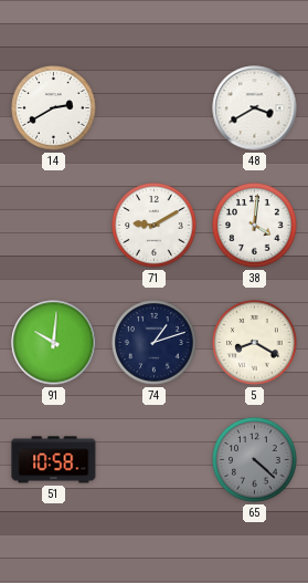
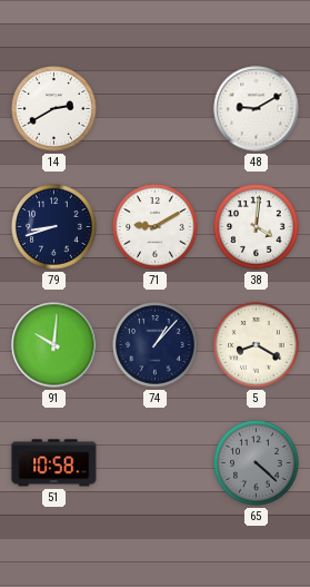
48: 3:40 -> 9:10 (257, 109)
79: none -> 8:42 (54, 227)
74: 1:12 -> 1:07 (156, 345)
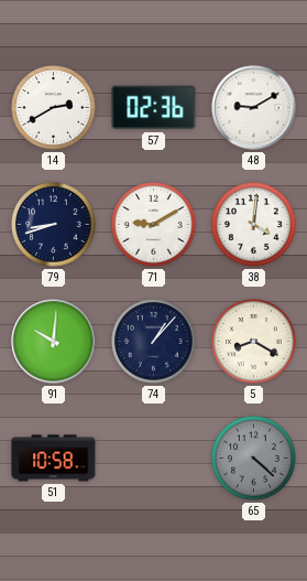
57: none -> 02:36 (154, 108)
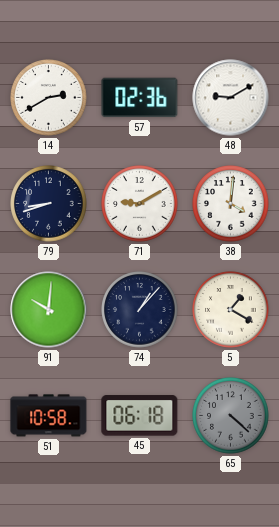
5: 8:20 -> 1:20 (231, 310)
45: none -> 06:18 (140, 416)
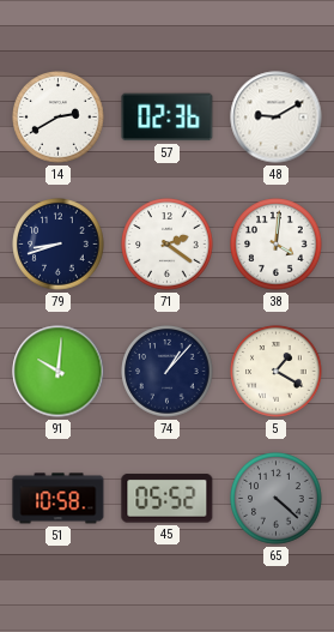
71: 9:10 -> 2:21 (168, 245)
45: 06:18 -> 05:52 (168, 499)
